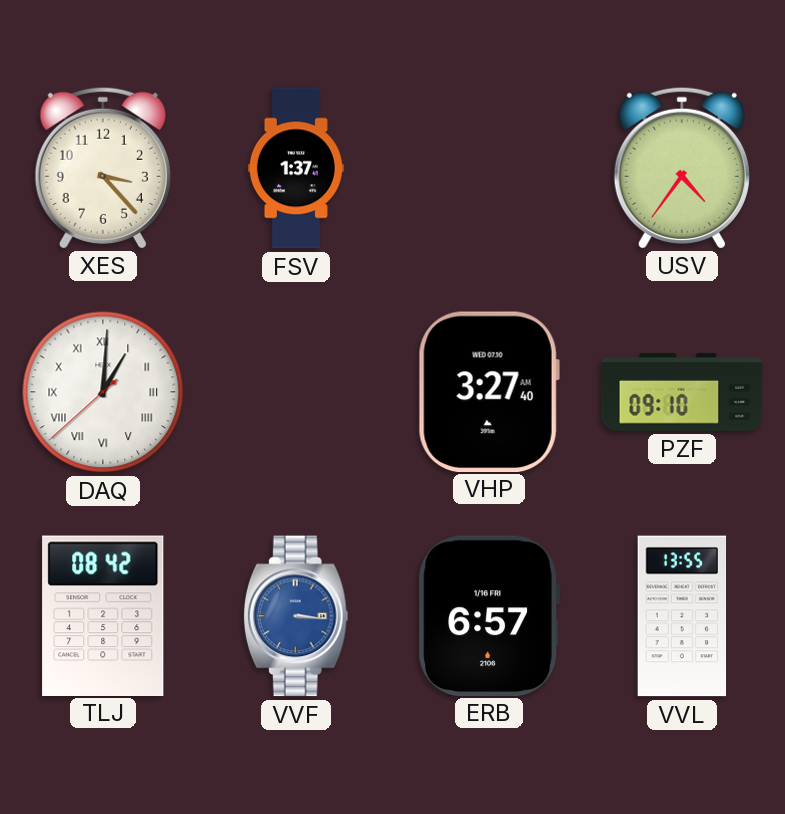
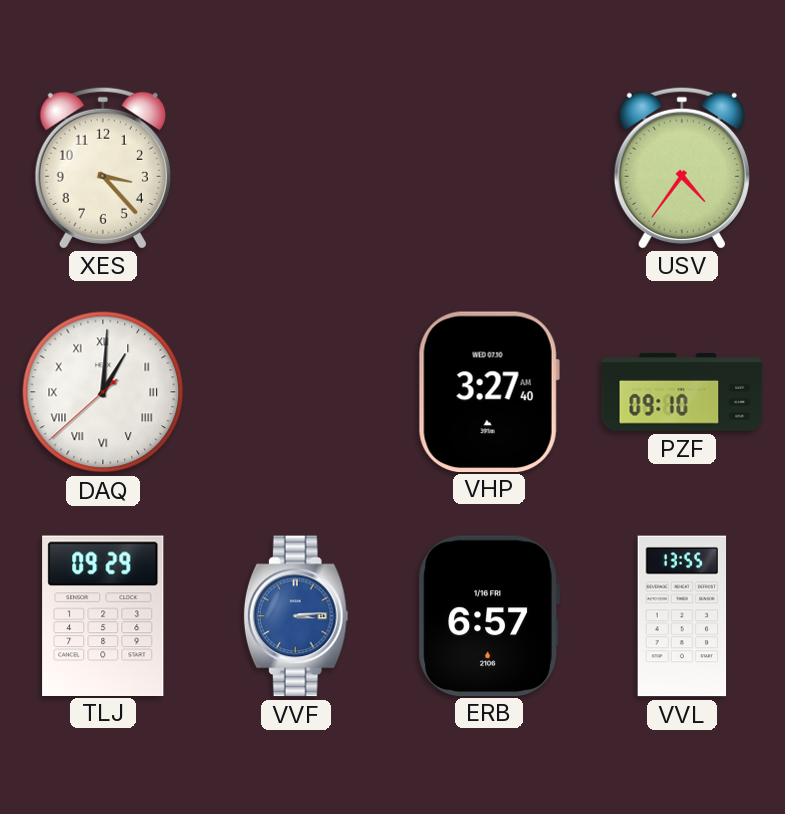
FSV: 1:37 -> none (296, 168)
TLJ: 08:42 -> 09:29 (103, 615)
VVF: 3:16 -> 3:14 (296, 616)
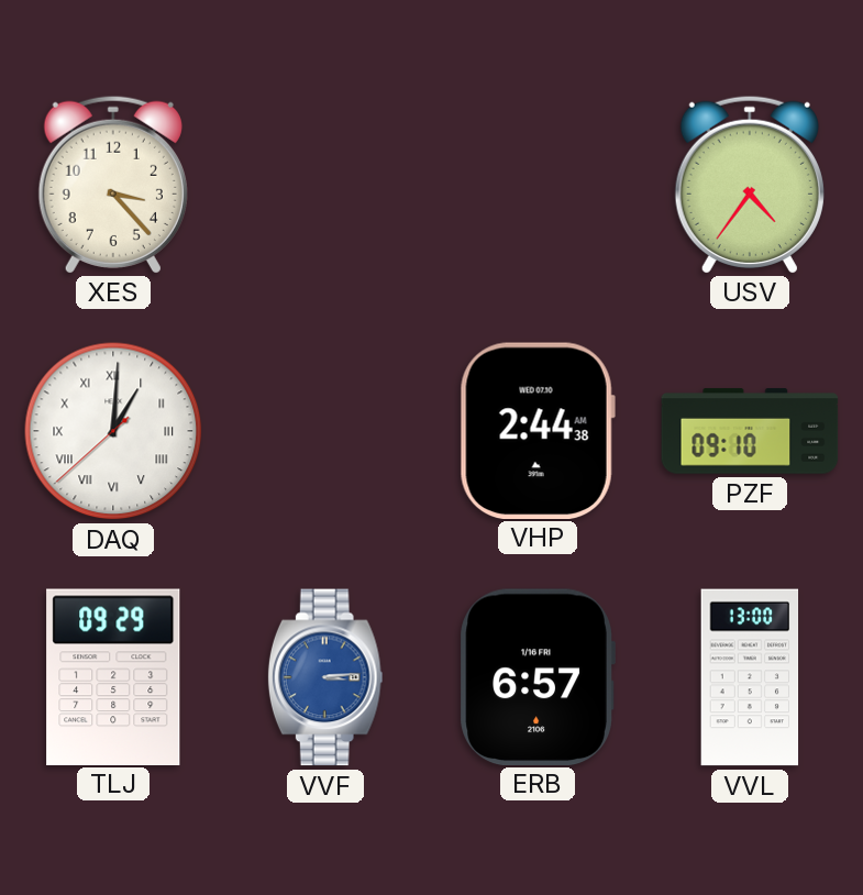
VHP: 3:27 -> 2:44 (538, 430)
VVL: 13:55 -> 13:00 (750, 677)
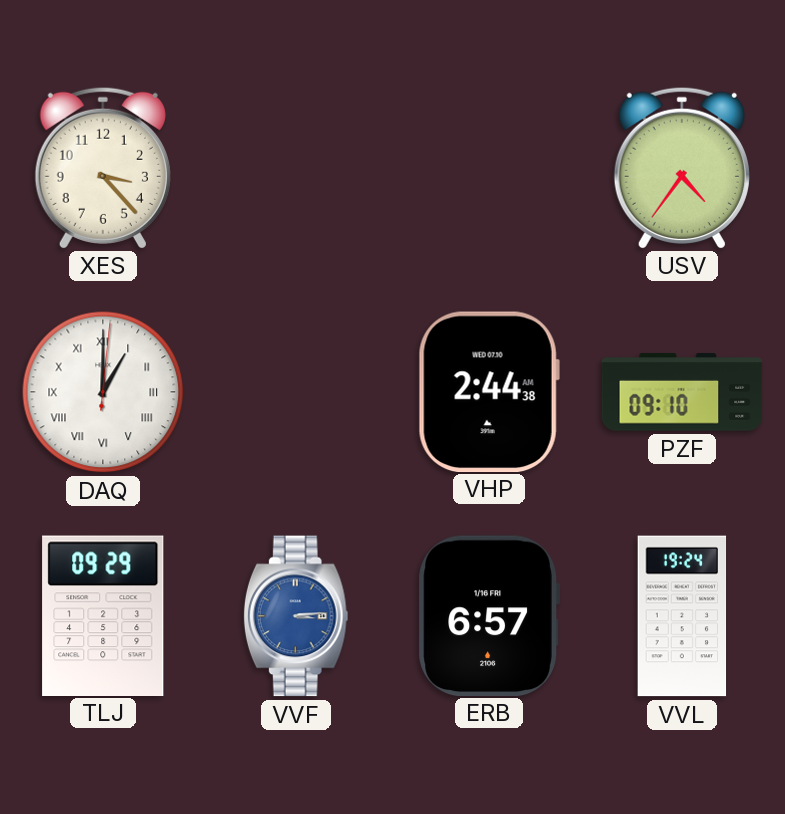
DAQ: 1:00:38 -> 1:00:01 (103, 392)
VVL: 13:00 -> 19:24 (682, 616)
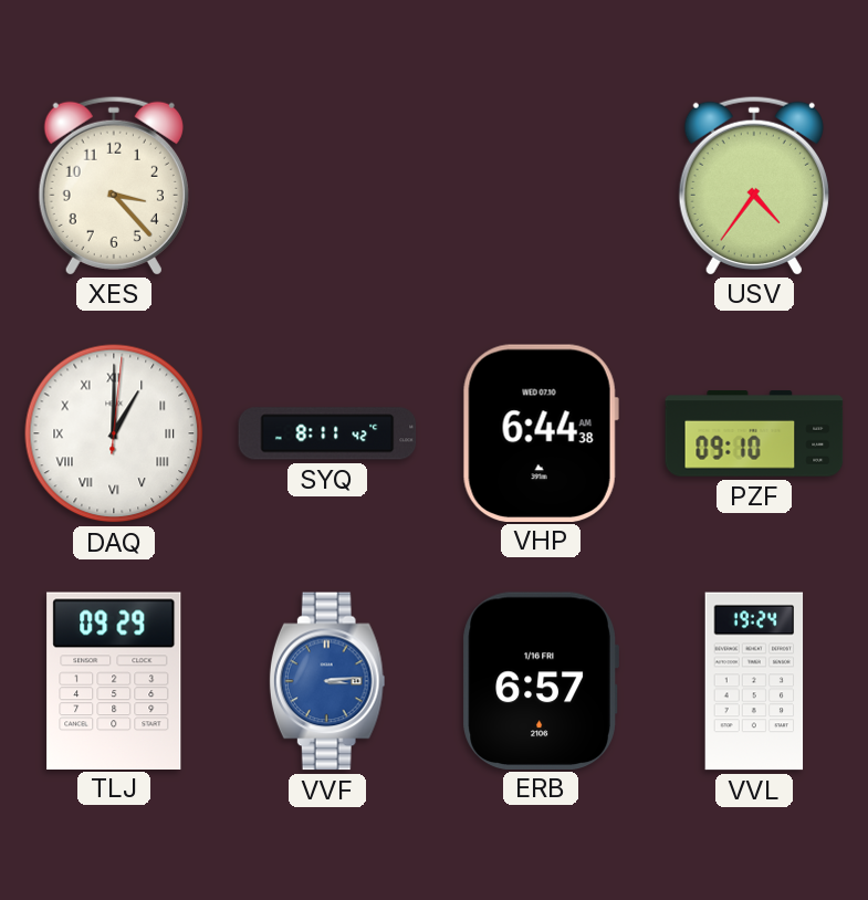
SYQ: none -> 8:11 (327, 433)
VHP: 2:44 -> 6:44 (541, 432)
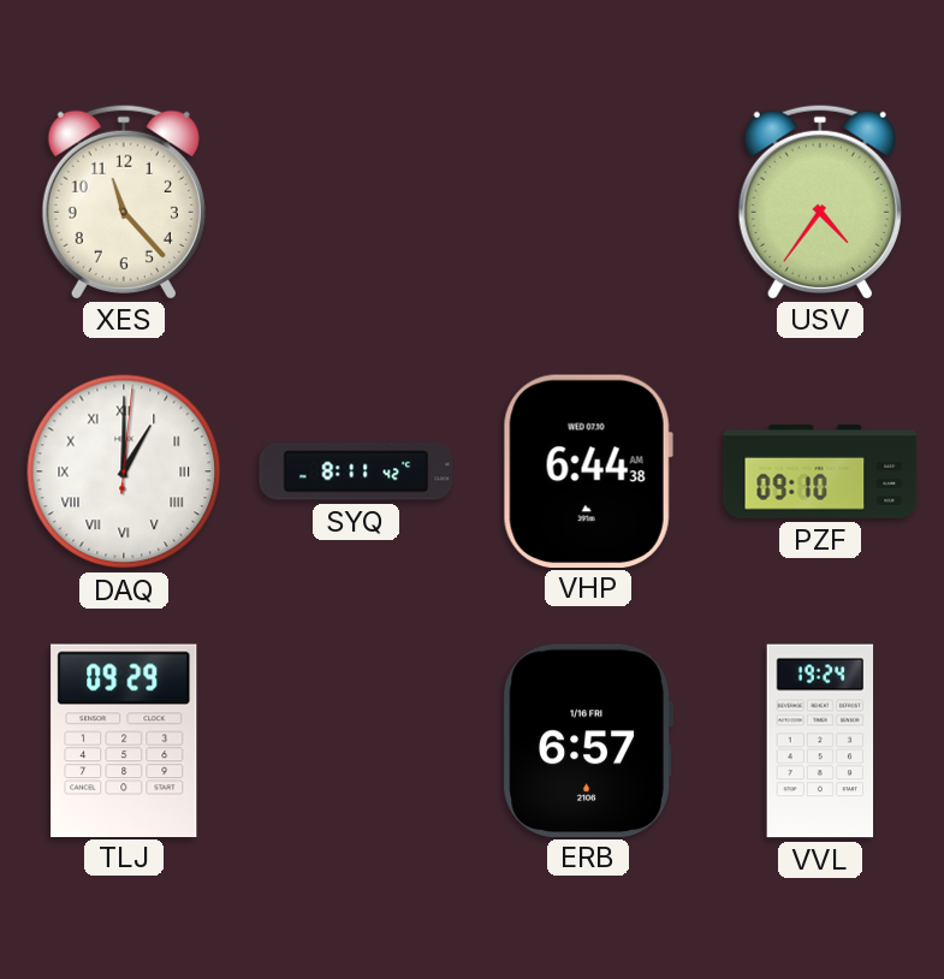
XES: 3:23 -> 11:23 (124, 201)
VVF: 3:14 -> none (327, 681)
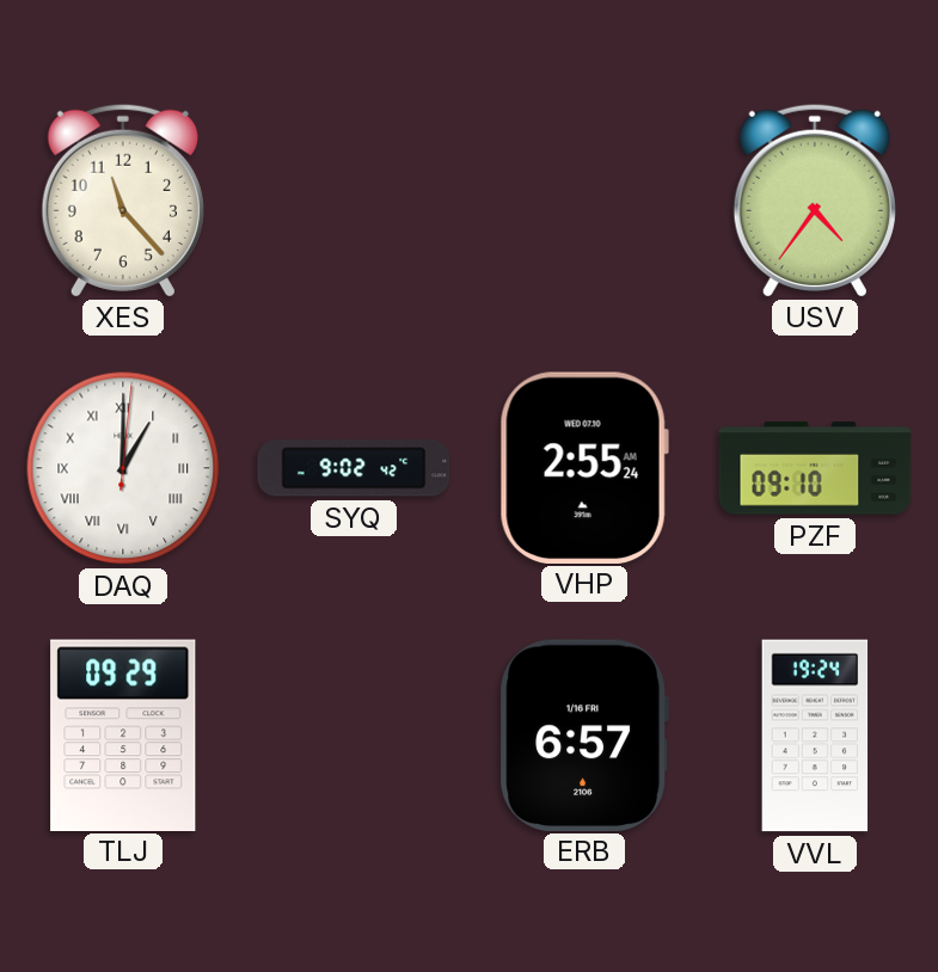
SYQ: 8:11 -> 9:02 (354, 468)
VHP: 6:44 -> 2:55 (584, 467)
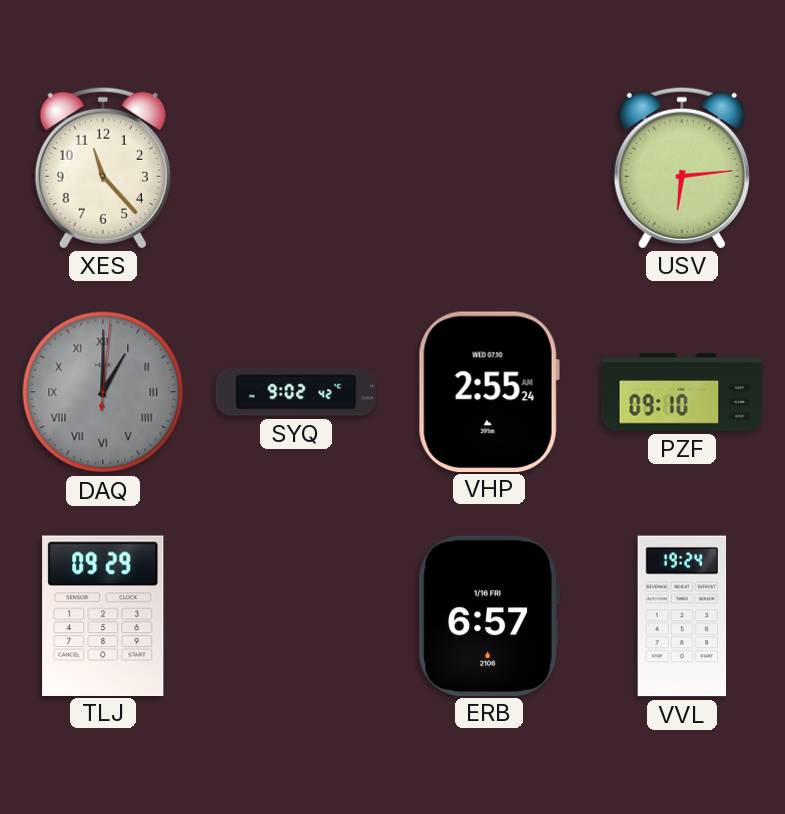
USV: 4:36 -> 6:14 (682, 167)
DAQ dial: white -> grey (103, 392)
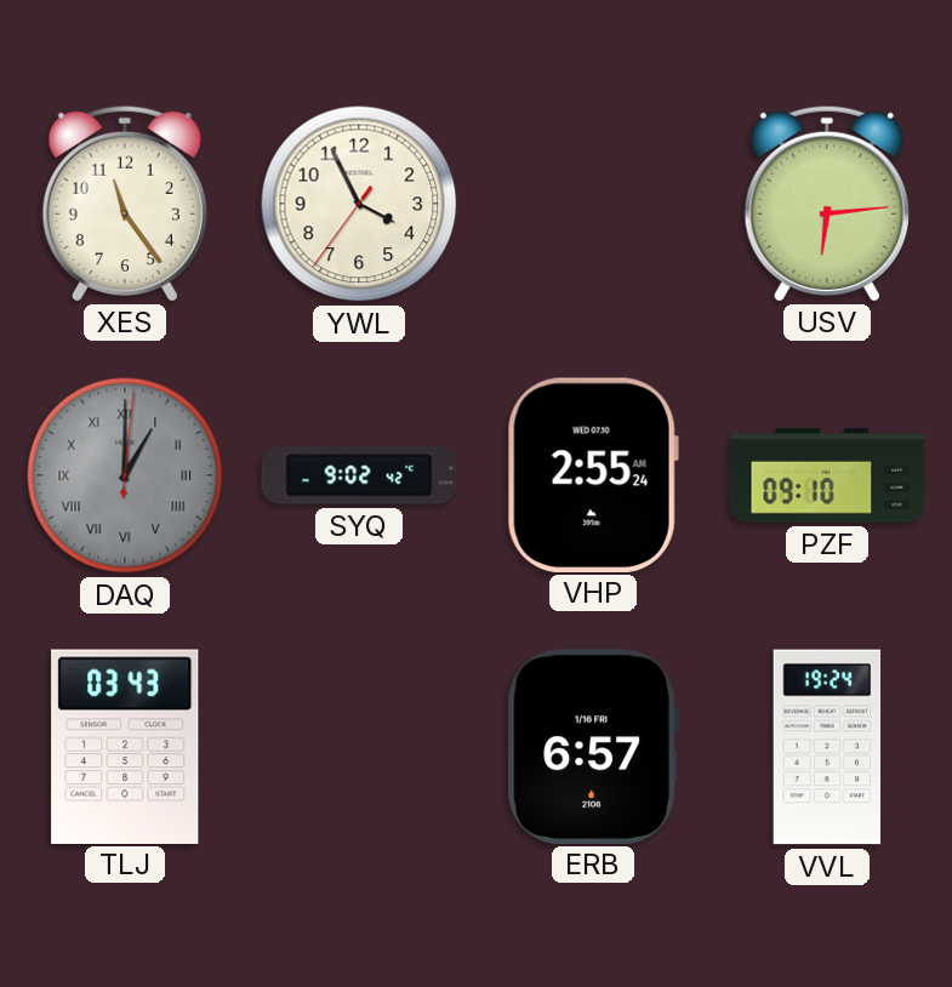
XES: 11:23 -> 11:24 (125, 202)
YWL: none -> 3:55 (359, 204)
TLJ: 09:29 -> 03:43 (125, 746)
